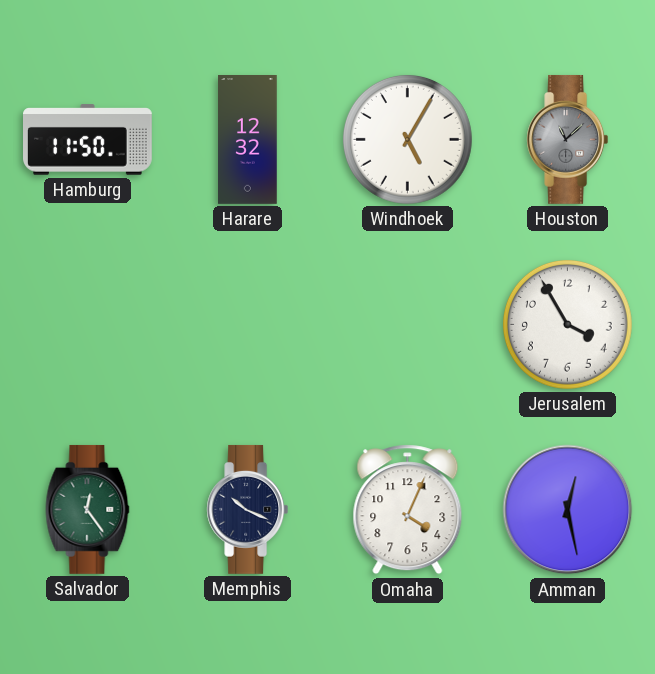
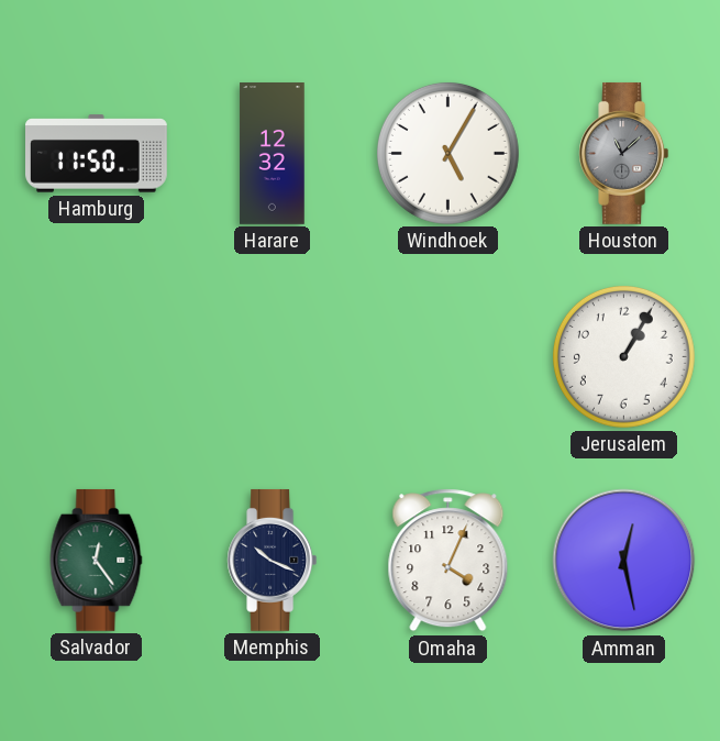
Jerusalem: 3:55 -> 1:05 (623, 356)
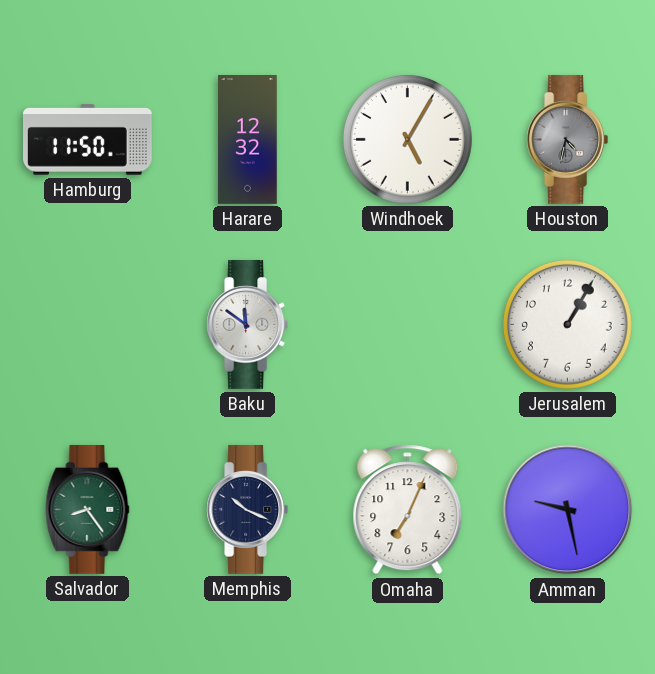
Houston: 11:08 -> 4:32 (568, 139)
Baku: none -> 11:51 (248, 324)
Salvador: 12:24 -> 8:24 (88, 509)
Omaha: 4:04 -> 7:04 (408, 510)
Amman: 12:28 -> 9:28 (568, 510)
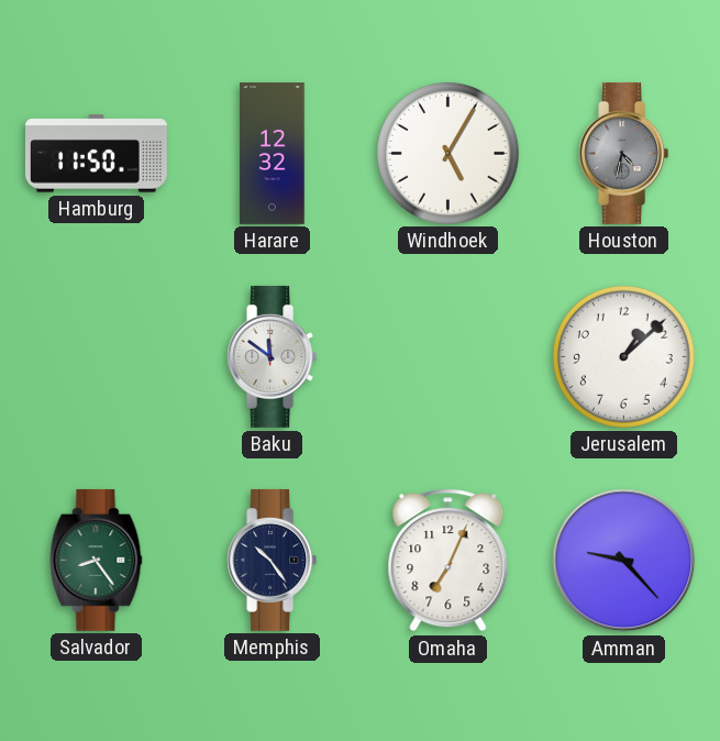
Jerusalem: 1:05 -> 1:08 (623, 356)
Memphis: 10:19 -> 10:24 (273, 560)
Amman: 9:28 -> 9:23 (624, 561)
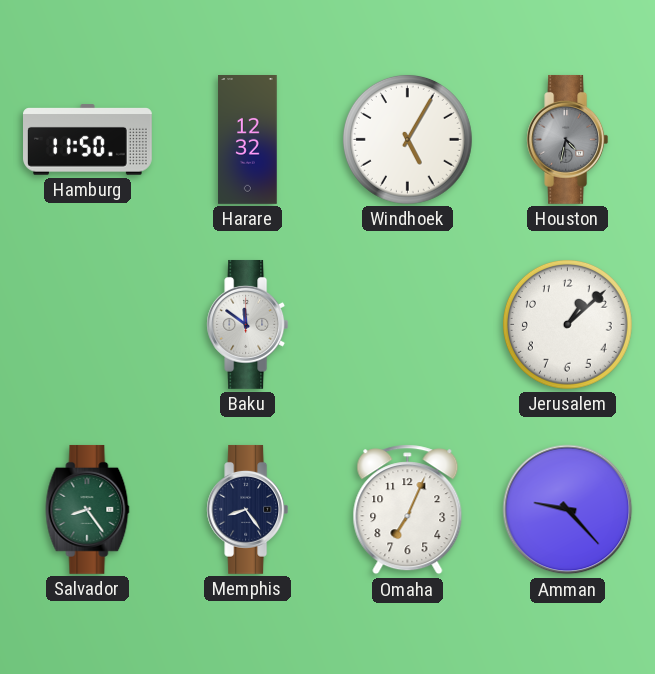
Memphis: 10:24 -> 8:24 (248, 509)
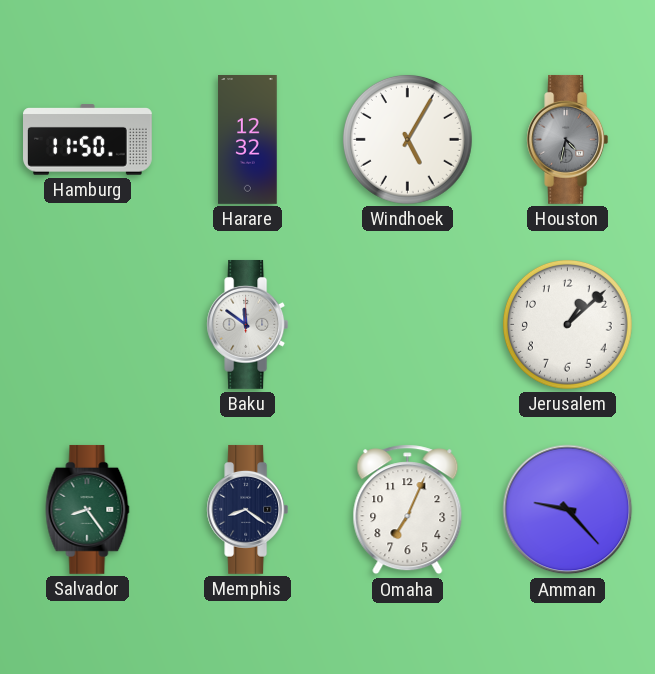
Memphis: 8:24 -> 8:21 (248, 509)
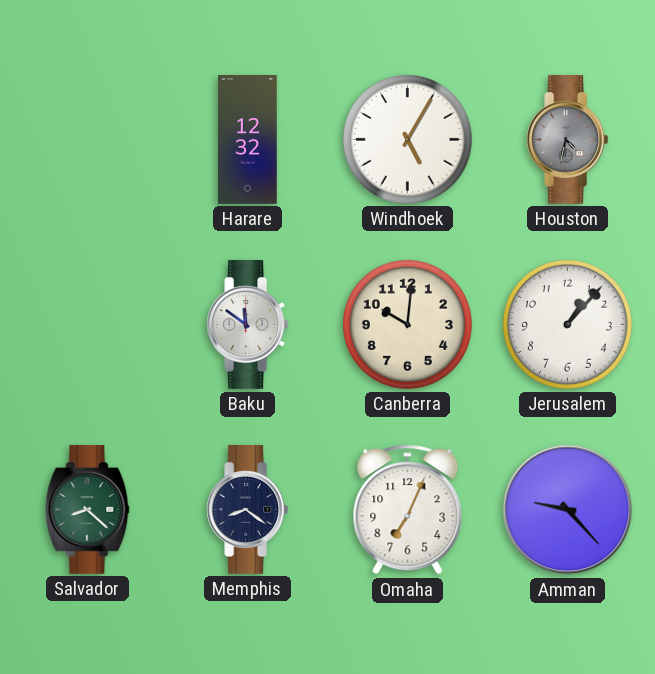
Hamburg: 11:50 -> none (88, 140)
Canberra: none -> 10:01 (407, 324)
Jerusalem: 1:08 -> 1:07 (567, 324)
Salvador: 8:24 -> 8:22 (88, 509)
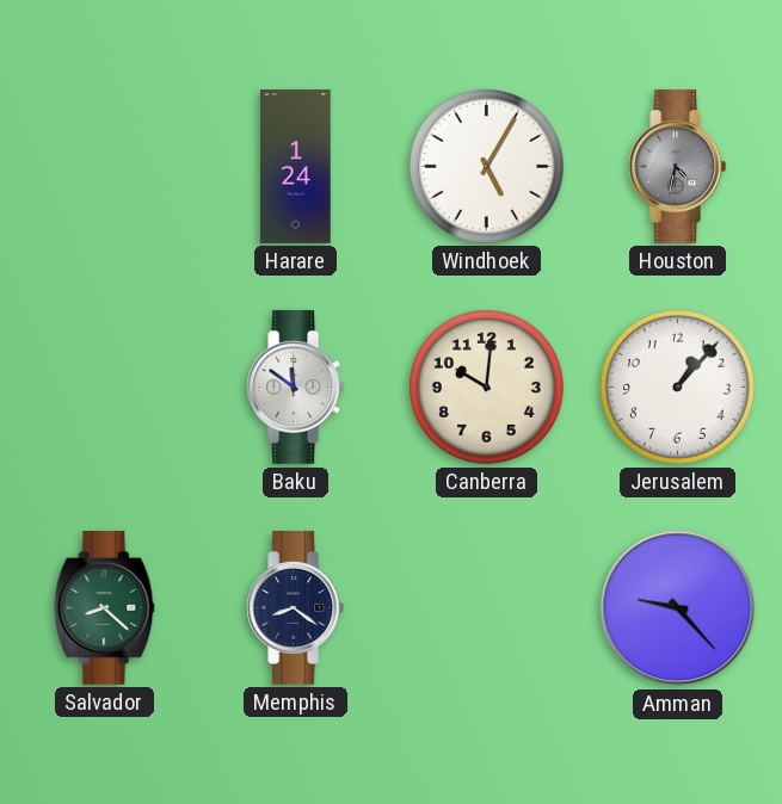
Harare: 12:32 -> 1:24 (296, 167)
Omaha: 7:04 -> none (408, 510)
